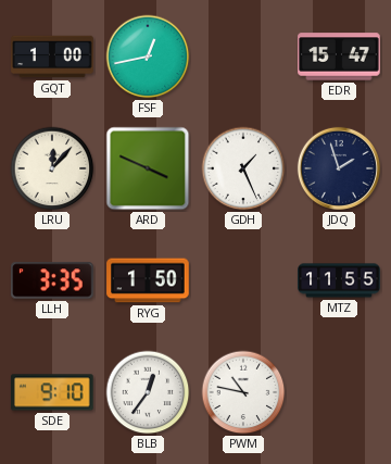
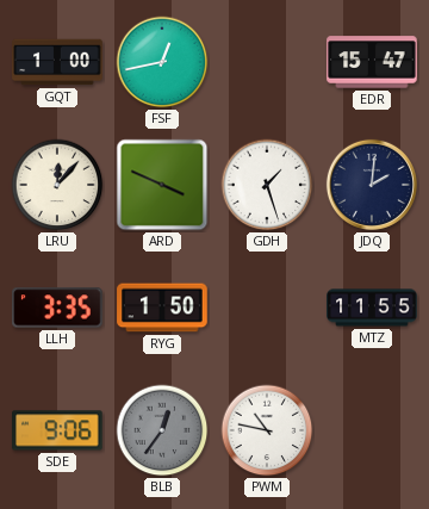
GDH: 1:26 -> 1:27 (267, 185)
JDQ: 1:57 -> 2:01 (372, 185)
SDE: 9:10 -> 9:06 (57, 430)
BLB dial: white -> grey (162, 430)
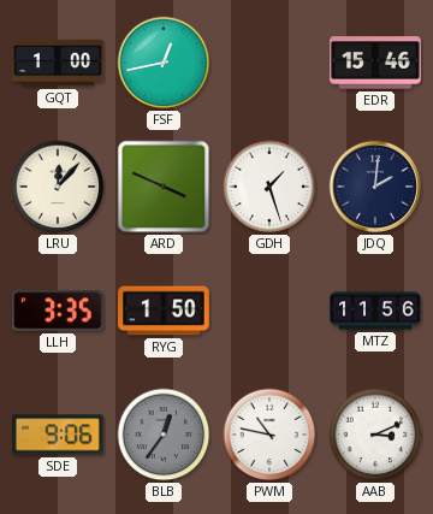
EDR: 15:47 -> 15:46 (375, 63)
MTZ: 11:55 -> 11:56 (375, 311)
AAB: none -> 3:11 (375, 435)
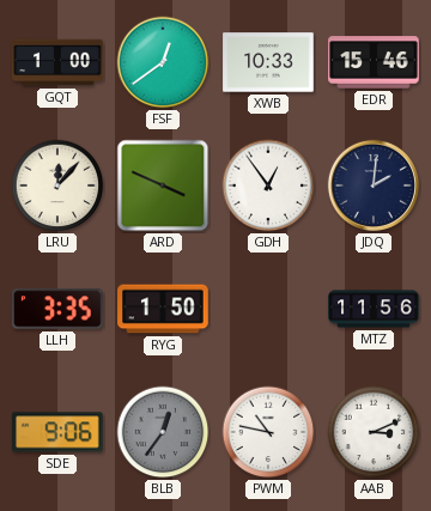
FSF: 12:43 -> 12:39 (163, 62)
XWB: none -> 10:33 (268, 62)
GDH: 1:27 -> 12:54 (268, 185)
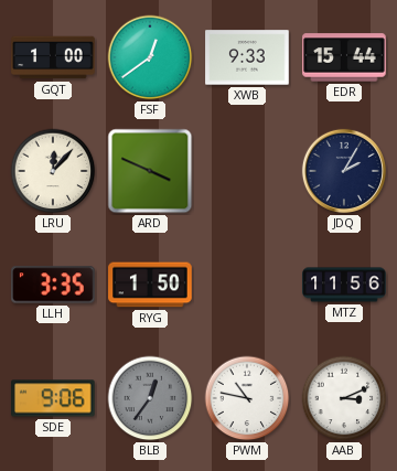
XWB: 10:33 -> 9:33 (247, 57)
EDR: 15:46 -> 15:44 (344, 57)
GDH: 12:54 -> none (268, 185)
JDQ: 2:01 -> 2:05 (344, 171)
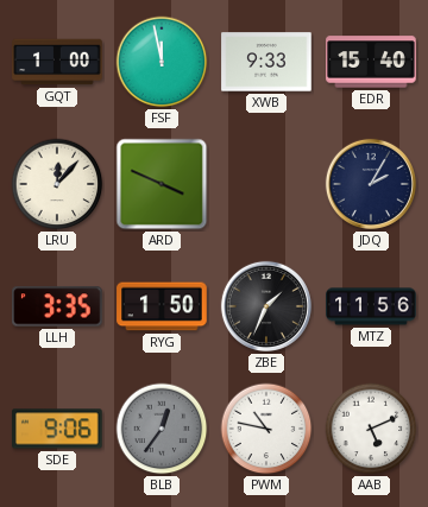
FSF: 12:39 -> 11:58 (162, 62)
EDR: 15:44 -> 15:40 (371, 62)
ZBE: none -> 1:34 (266, 306)
AAB: 3:11 -> 5:11 (371, 429)
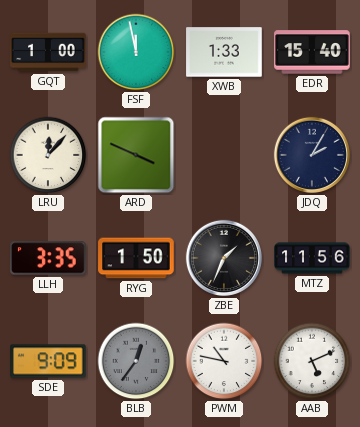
XWB: 9:33 -> 1:33 (224, 52)
SDE: 9:06 -> 9:09 (48, 361)
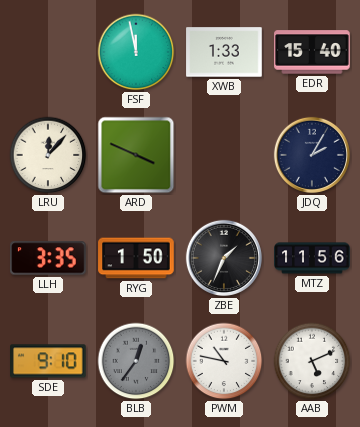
GQT: 1:00 -> none (48, 52)
SDE: 9:09 -> 9:10 (48, 361)
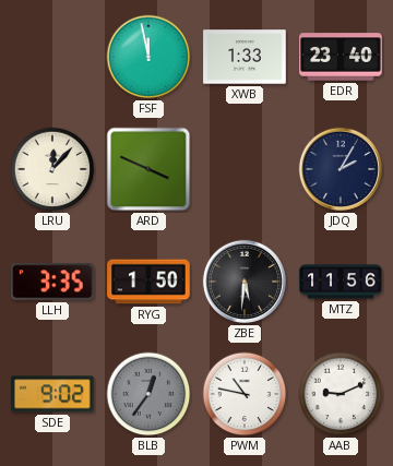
EDR: 15:40 -> 23:40 (341, 57)
ZBE: 1:34 -> 5:31 (245, 282)
SDE: 9:10 -> 9:02 (52, 394)
AAB: 5:11 -> 9:11 (341, 394)
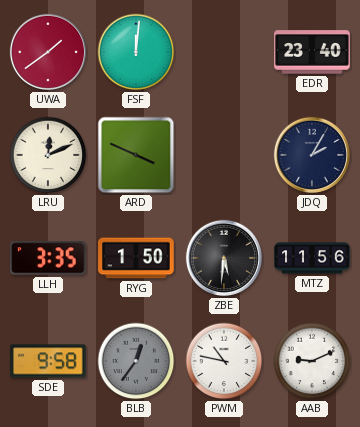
UWA: none -> 1:39 (48, 52)
FSF: 11:58 -> 12:01 (136, 52)
XWB: 1:33 -> none (245, 57)
LRU: 12:07 -> 12:11 (48, 155)
SDE: 9:02 -> 9:58 (48, 361)
